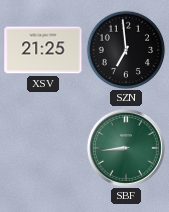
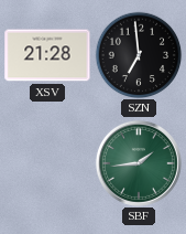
XSV: 21:25 -> 21:28 (47, 55)
SBF: 8:44 -> 1:44 (139, 163)
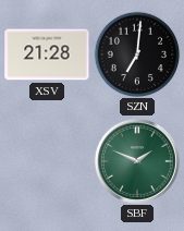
SZN: 6:59 -> 7:01 (137, 54)
SBF: 1:44 -> 1:49 (137, 161)
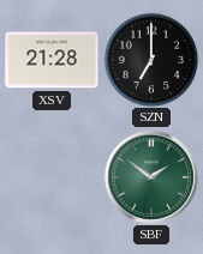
SZN: 7:01 -> 7:00 (151, 60)
SBF: 1:49 -> 1:51 (151, 177)
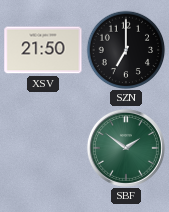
XSV: 21:28 -> 21:50 (43, 50)
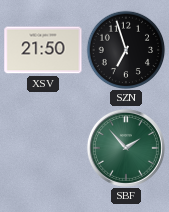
SZN: 7:00 -> 6:57 (126, 50)
SBF: 1:51 -> 1:53 (126, 148)
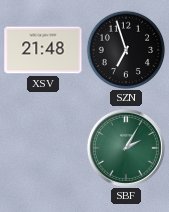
XSV: 21:50 -> 21:48 (43, 50)
SBF: 1:53 -> 2:05 (126, 148)
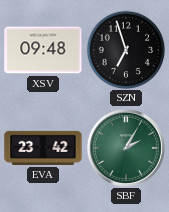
XSV: 21:48 -> 09:48 (43, 50)
EVA: none -> 23:42 (43, 148)
